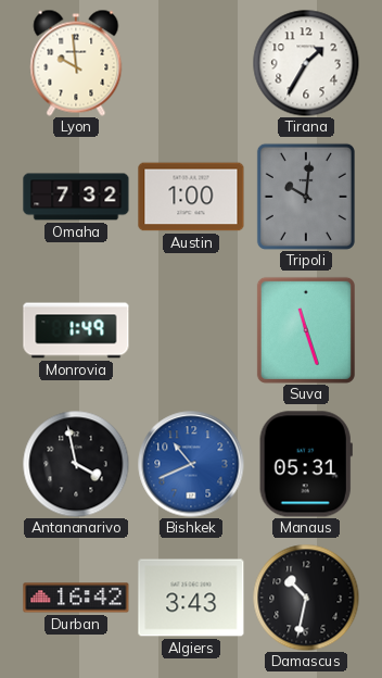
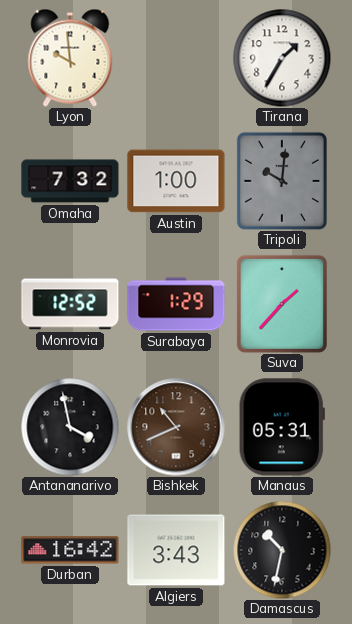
Monrovia: 1:49 -> 12:52 (70, 304)
Surabaya: none -> 1:29 (176, 304)
Suva: 11:27 -> 1:37 (282, 304)
Bishkek dial: blue -> brown (176, 427)
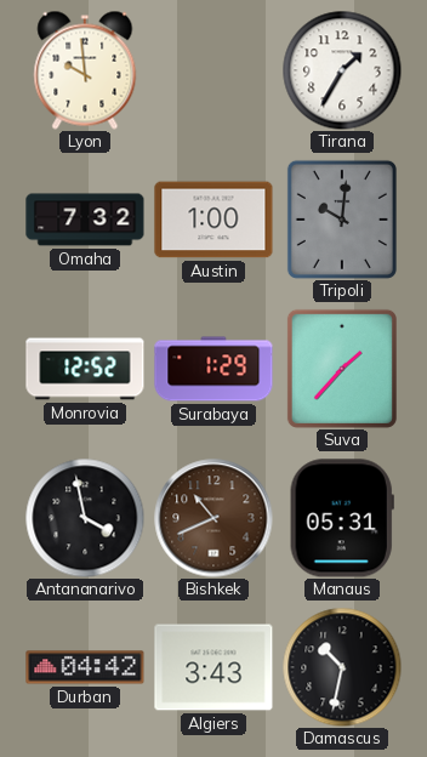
Durban: 16:42 -> 04:42 (85, 667)
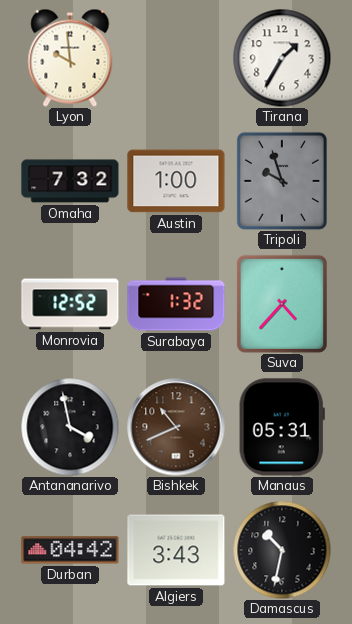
Tripoli: 10:01 -> 9:57 (282, 181)
Surabaya: 1:29 -> 1:32 (176, 304)
Suva: 1:37 -> 4:37 (282, 304)
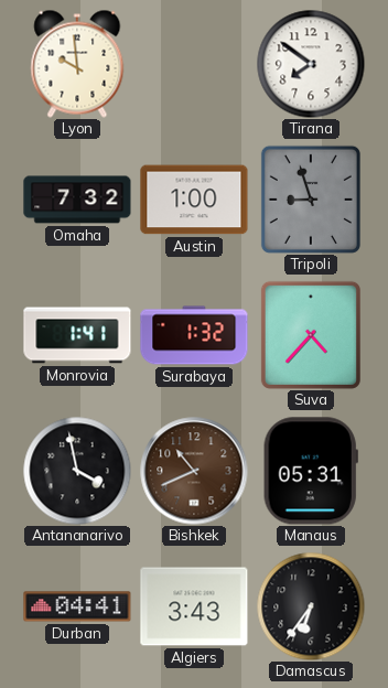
Tirana: 1:35 -> 7:51 (311, 64)
Tripoli: 9:57 -> 8:57 (311, 200)
Monrovia: 12:52 -> 1:41 (77, 335)
Durban: 04:42 -> 04:41 (77, 606)
Damascus: 10:32 -> 6:36 (311, 606)
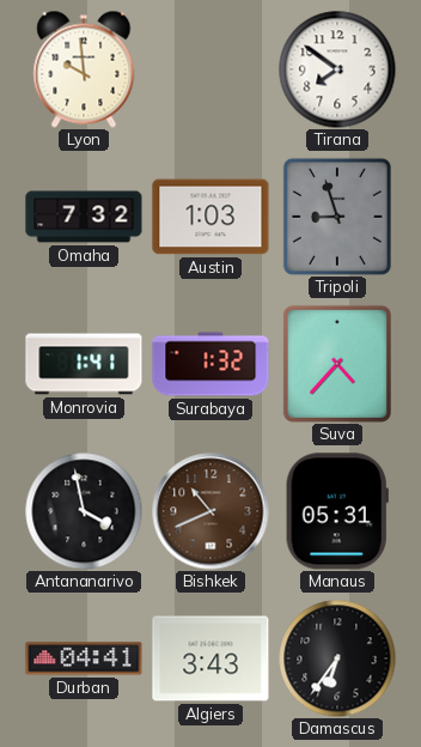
Austin: 1:00 -> 1:03 (210, 217)
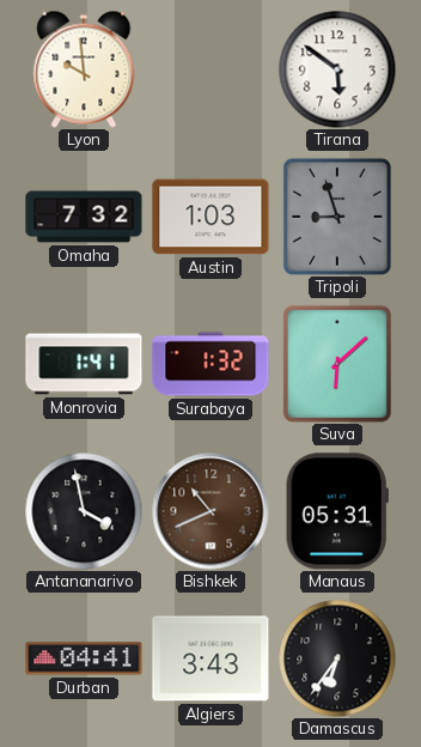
Tirana: 7:51 -> 5:51 (337, 69)
Suva: 4:37 -> 6:08 (337, 364)
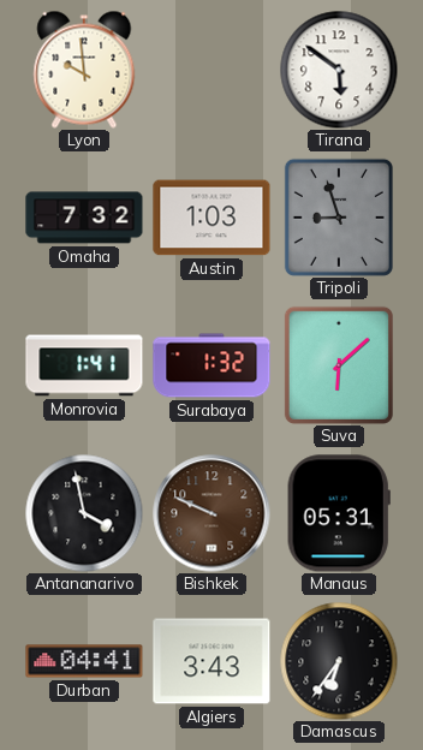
Bishkek: 10:41 -> 9:49 (211, 513)
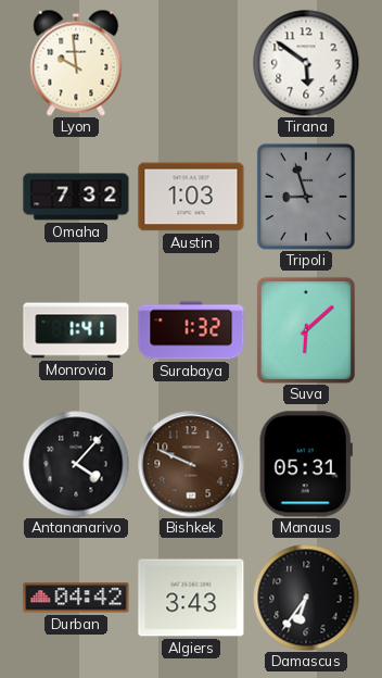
Antananarivo: 3:58 -> 4:07 (76, 464)
Durban: 04:41 -> 04:42 (76, 598)
